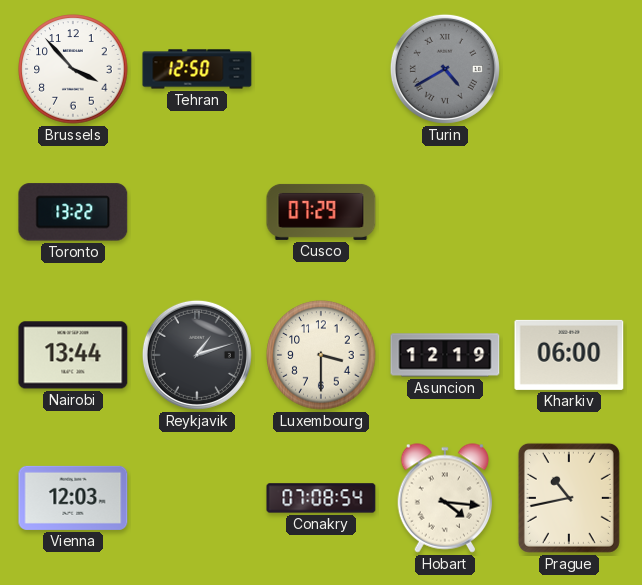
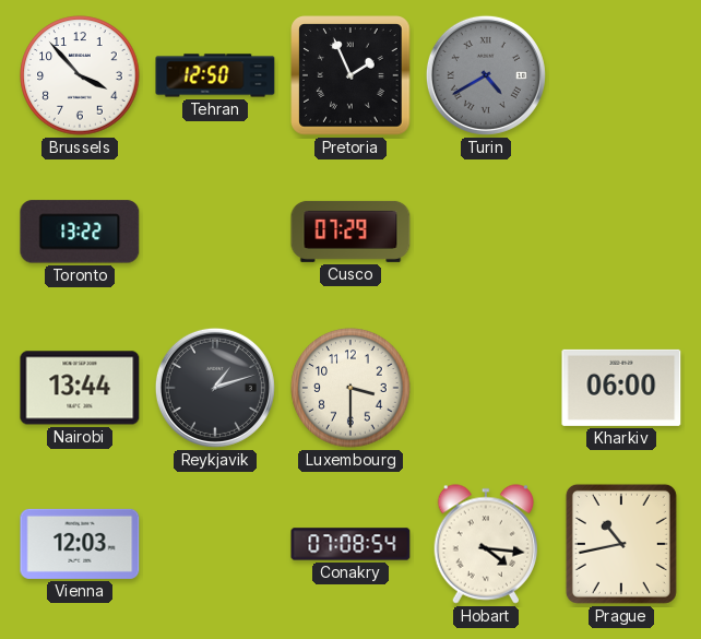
Pretoria: none -> 1:56 (350, 75)
Asuncion: 12:19 -> none (445, 355)
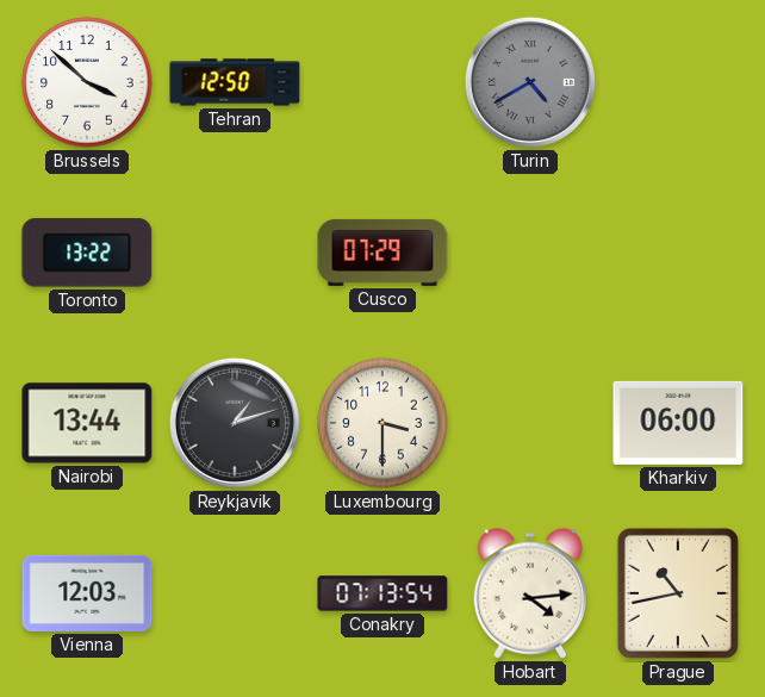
Brussels: 3:53 -> 3:52 (87, 82)
Pretoria: 1:56 -> none (350, 75)
Conakry: 07:08 -> 07:13 (382, 593)
Hobart: 4:16 -> 4:14 (530, 593)
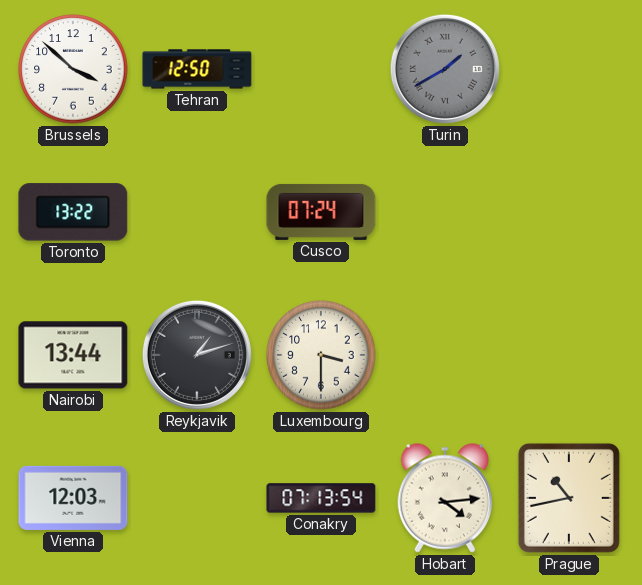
Turin: 4:40 -> 1:40 (445, 69)
Cusco: 07:29 -> 07:24 (321, 212)
Kharkiv: 06:00 -> none (678, 423)
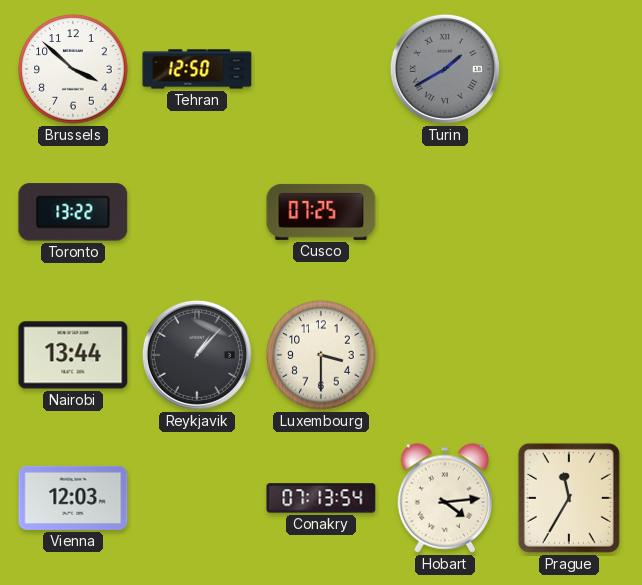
Cusco: 07:24 -> 07:25 (321, 212)
Reykjavik: 1:12 -> 1:07 (197, 355)
Prague: 10:43 -> 11:35 (569, 498)
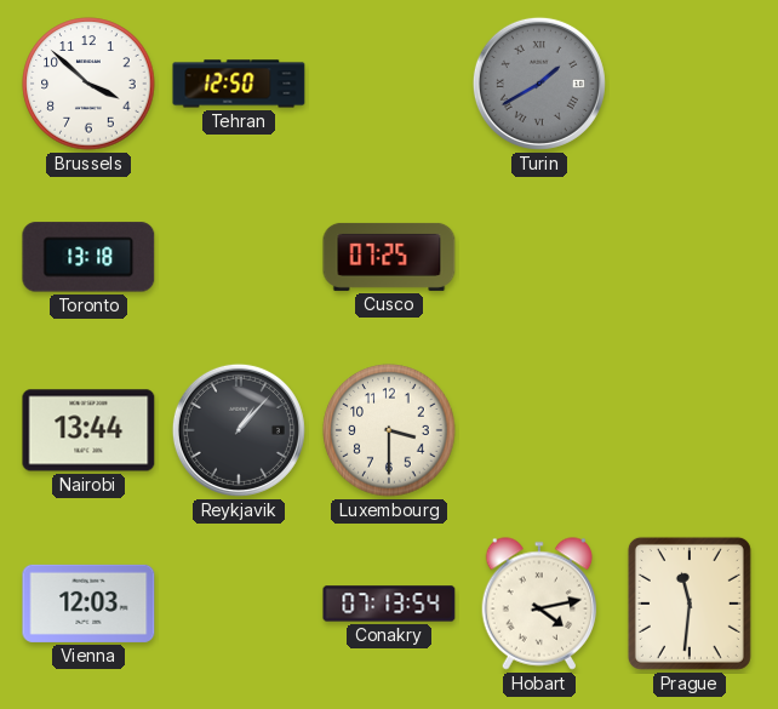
Toronto: 13:22 -> 13:18 (88, 257)
Hobart: 4:14 -> 4:13 (539, 604)
Prague: 11:35 -> 11:31 (690, 604)
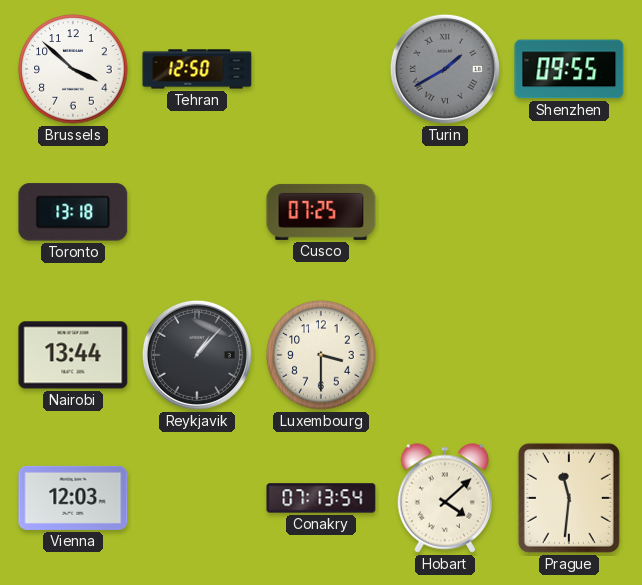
Shenzhen: none -> 09:55 (569, 69)
Hobart: 4:13 -> 4:08 (445, 498)
